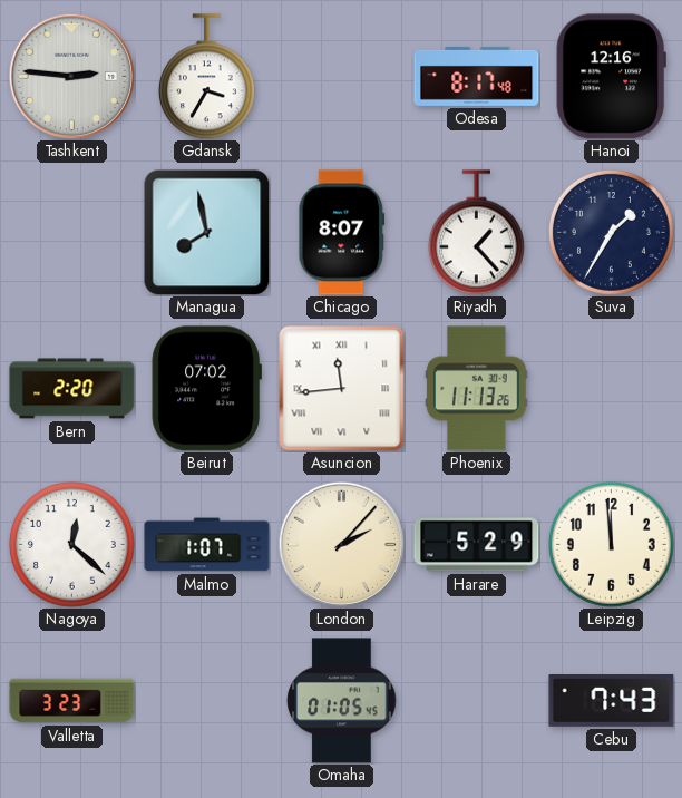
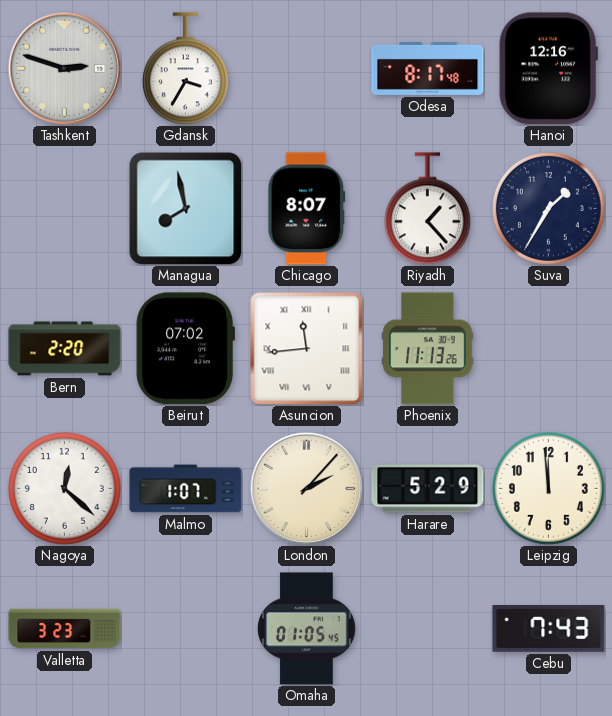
Tashkent: 2:46 -> 2:48 (64, 68)
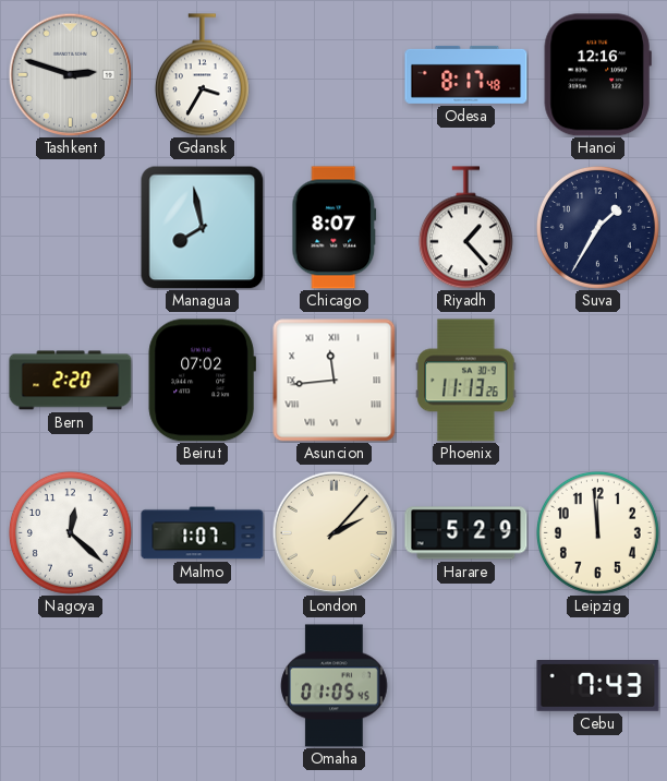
Valletta: 3:23 -> none (65, 629)
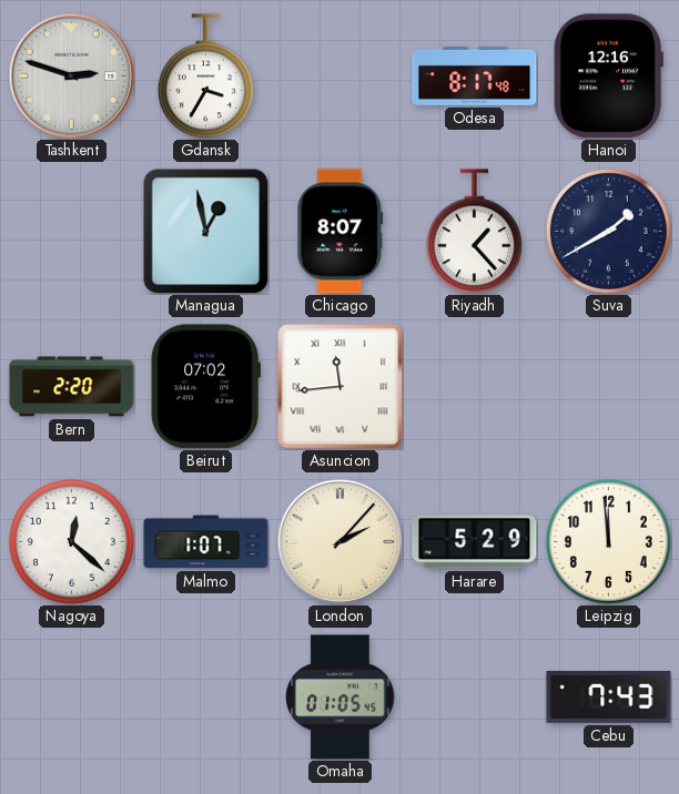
Managua: 7:58 -> 12:58 (205, 231)
Suva: 1:35 -> 1:40 (608, 231)
Phoenix: 11:13 -> none (466, 381)
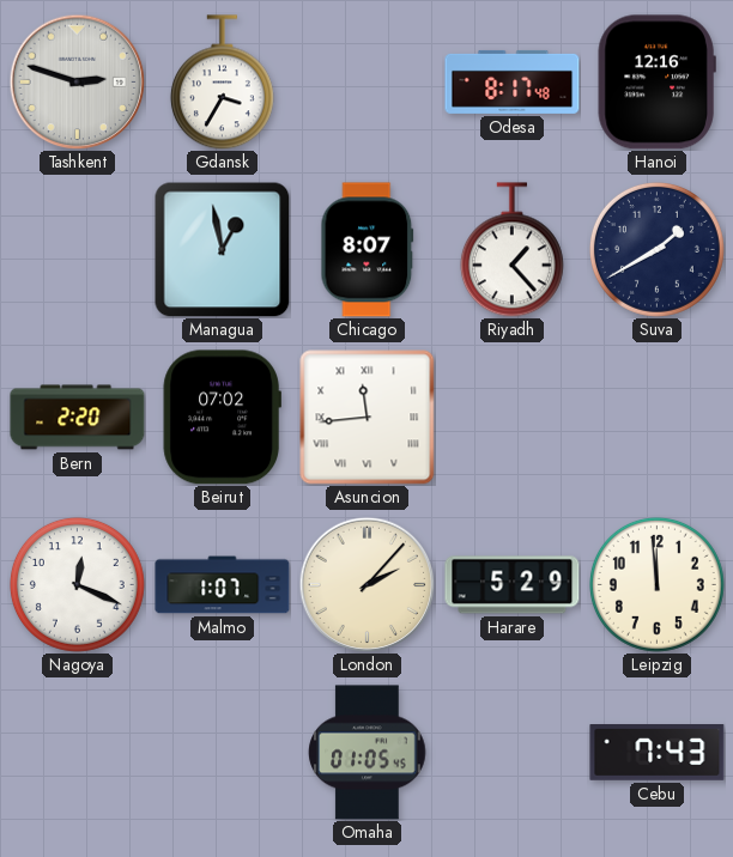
Nagoya: 12:22 -> 12:19 (77, 584)
